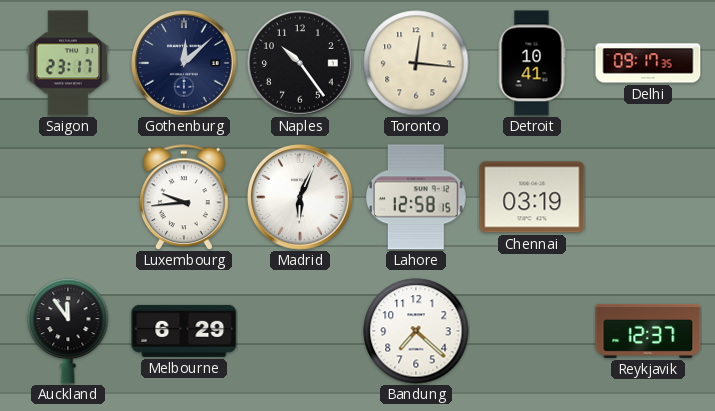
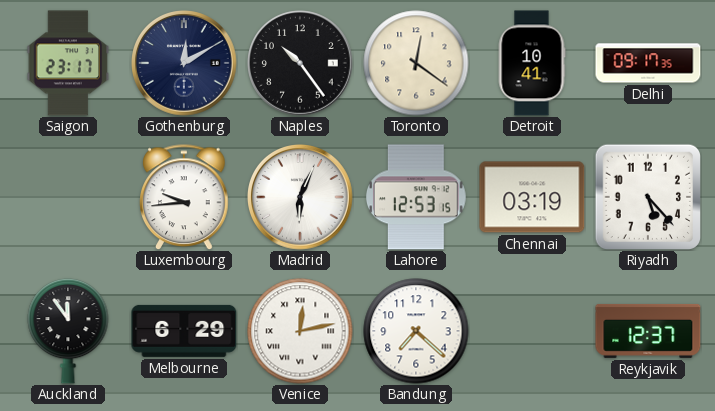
Gothenburg: 12:08 -> 12:10 (185, 64)
Toronto: 12:16 -> 12:21 (416, 63)
Lahore: 12:58 -> 12:53 (417, 197)
Riyadh: none -> 5:23 (647, 196)
Venice: none -> 12:13 (300, 331)
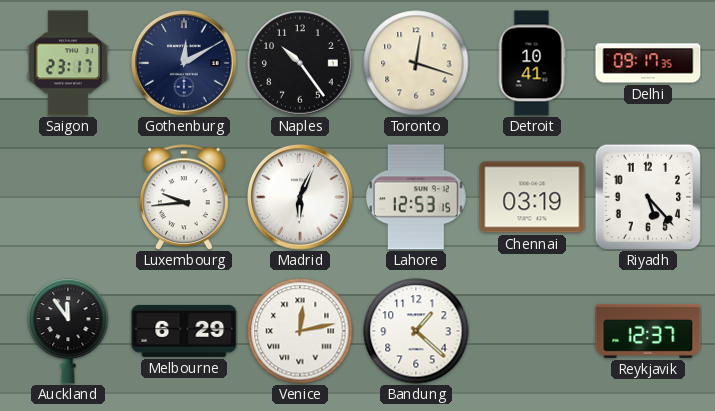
Toronto: 12:21 -> 12:18 (416, 63)
Bandung: 7:22 -> 1:22 (416, 331)
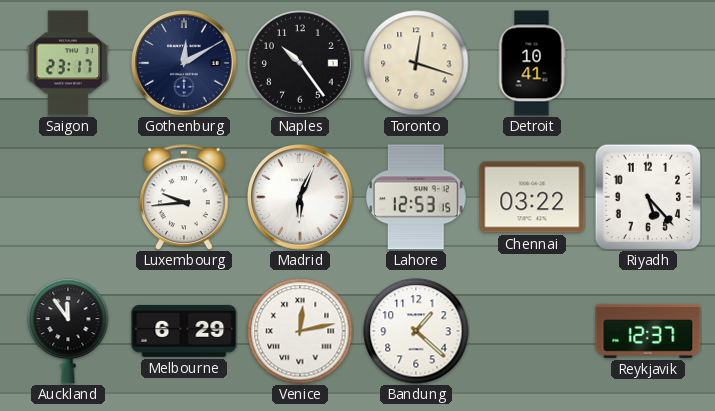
Delhi: 09:17 -> none (648, 63)
Chennai: 03:19 -> 03:22 (532, 197)
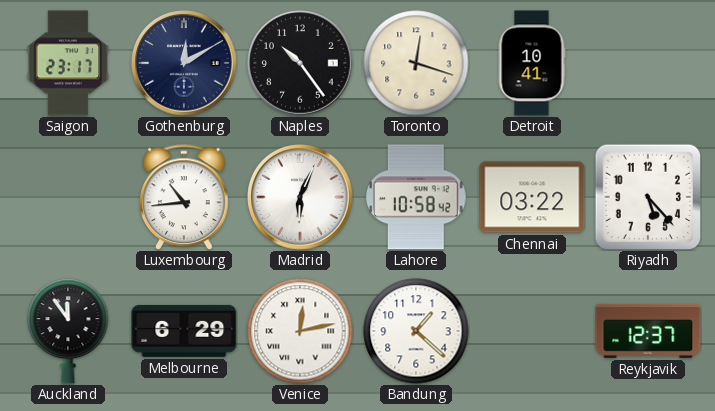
Luxembourg: 9:44 -> 10:44 (184, 197)
Lahore: 12:53 -> 10:58 (417, 197)
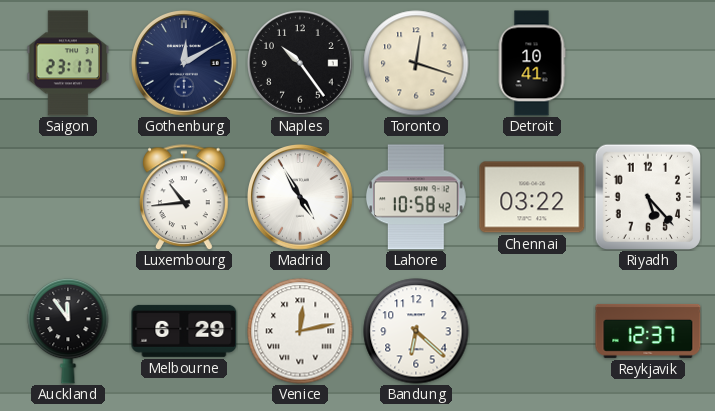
Madrid: 6:04 -> 4:55 (301, 198)
Bandung: 1:22 -> 6:22 (416, 331)
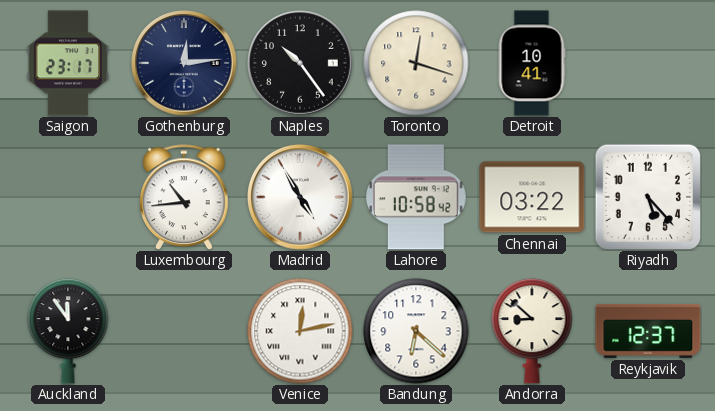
Gothenburg: 12:10 -> 12:14 (185, 64)
Melbourne: 6:29 -> none (184, 331)
Andorra: none -> 8:52 (532, 331)
